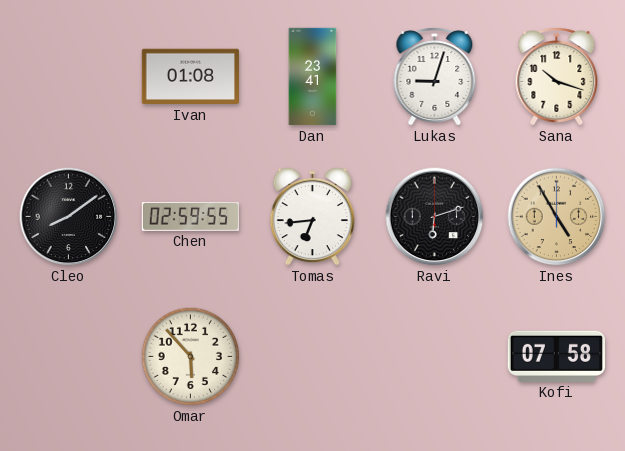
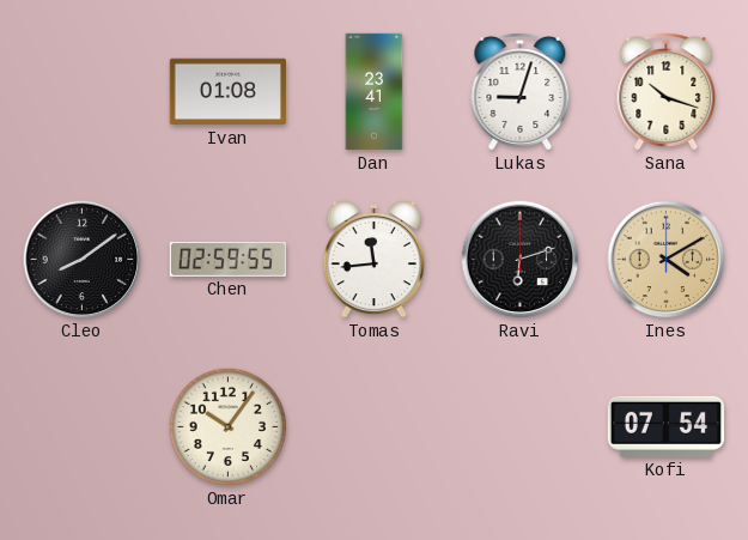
Tomas: 6:44 -> 11:44 (373, 259)
Ines: 4:55 -> 4:10 (667, 260)
Omar: 5:53 -> 10:06 (229, 427)
Kofi: 07:58 -> 07:54 (665, 426)
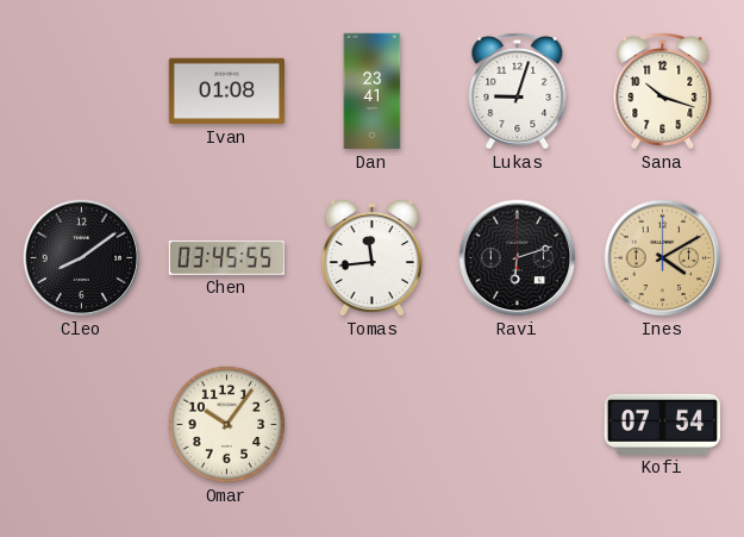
Chen: 02:59 -> 03:45 (226, 257)
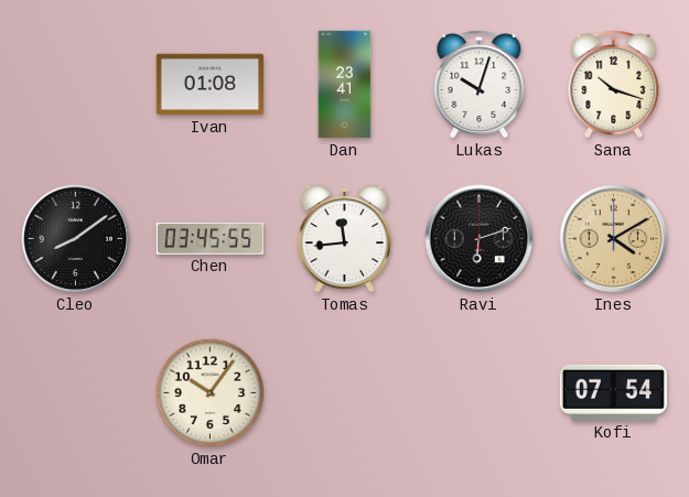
Lukas: 9:03 -> 10:03 (480, 85)
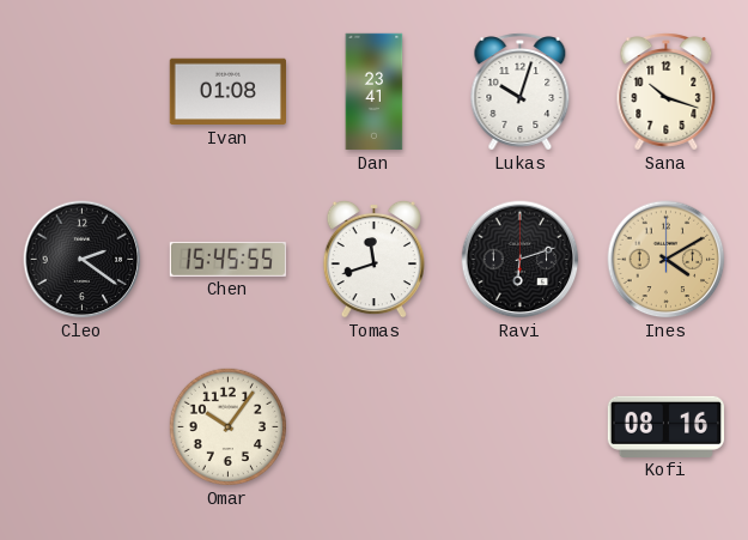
Cleo: 8:09 -> 2:21 (83, 260)
Chen: 03:45 -> 15:45 (227, 259)
Tomas: 11:44 -> 11:42 (373, 259)
Kofi: 07:54 -> 08:16 (665, 426)
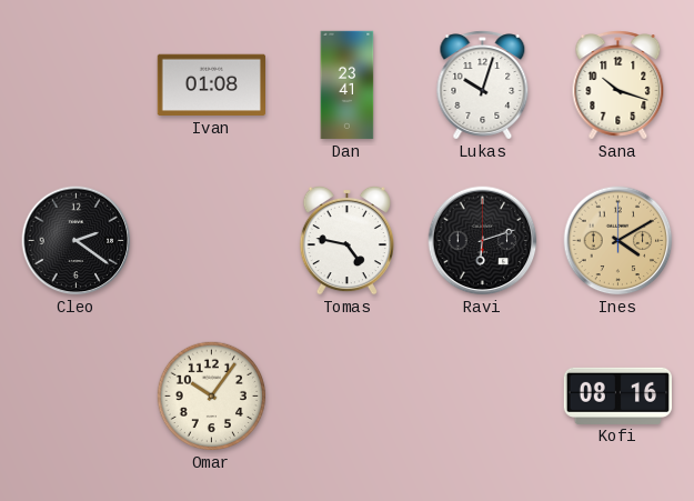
Chen: 15:45 -> none (227, 259)
Tomas: 11:42 -> 4:47 (346, 240)
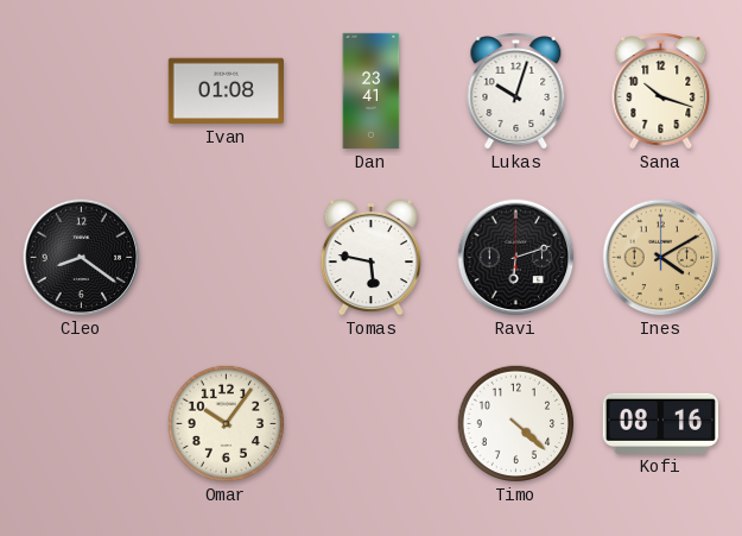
Cleo: 2:21 -> 8:21 (82, 258)
Tomas: 4:47 -> 5:47 (370, 257)
Timo: none -> 4:22 (516, 424)
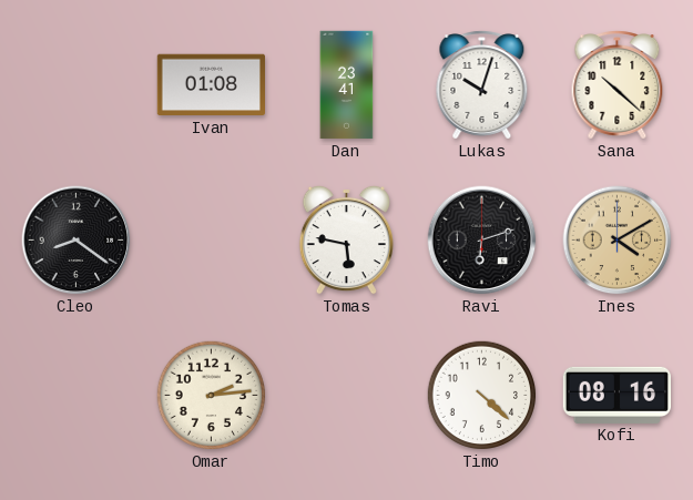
Sana: 10:18 -> 10:22 (618, 85)
Omar: 10:06 -> 2:14 (212, 396)
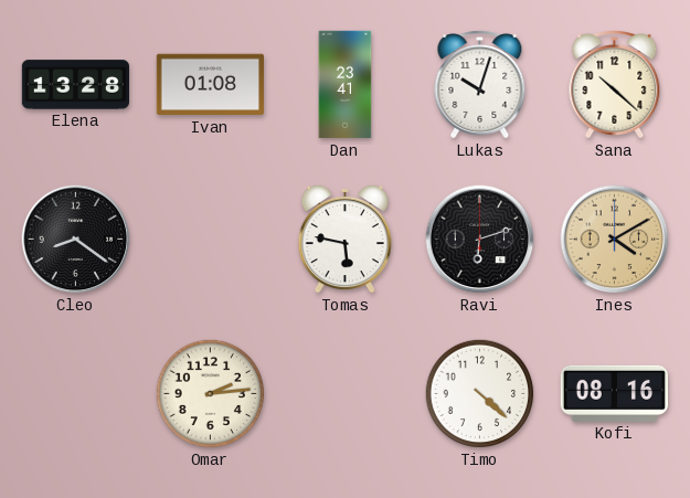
Elena: none -> 13:28 (75, 85)
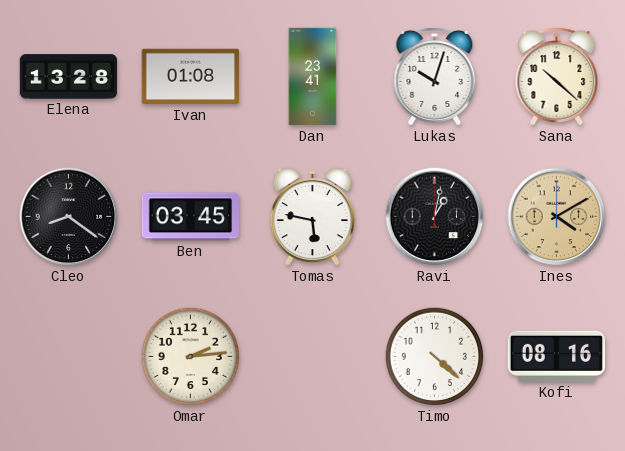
Ben: none -> 03:45 (190, 217)
Ravi: 6:12 -> 1:02 (435, 217)
